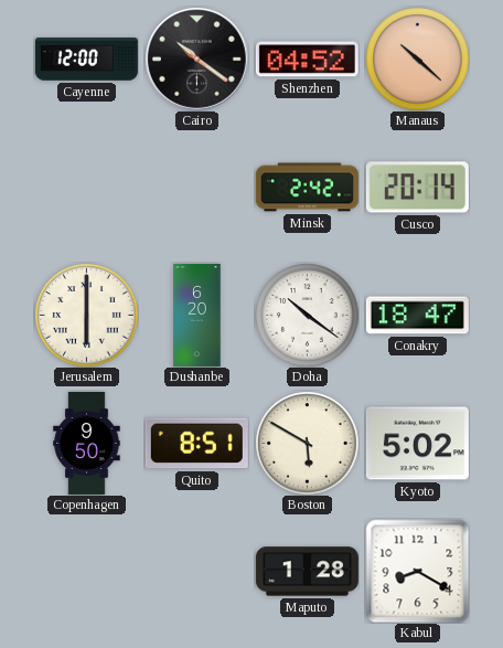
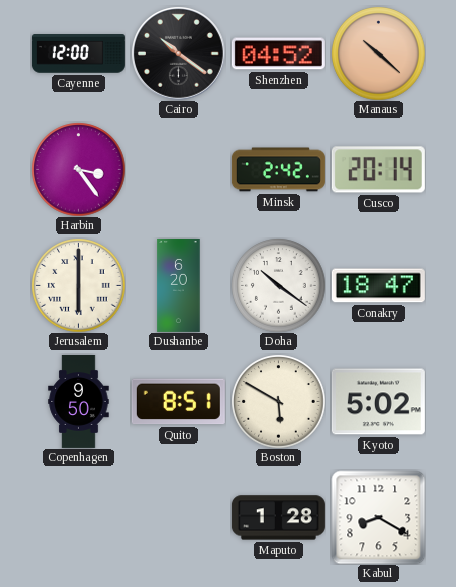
Harbin: none -> 3:24 (78, 169)
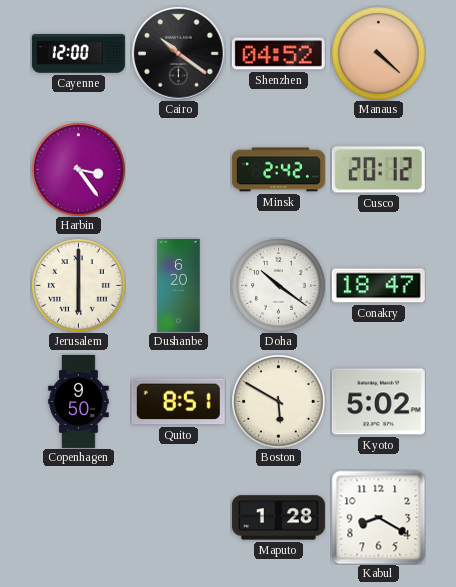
Manaus: 10:22 -> 4:22 (378, 53)
Cusco: 20:14 -> 20:12 (378, 170)
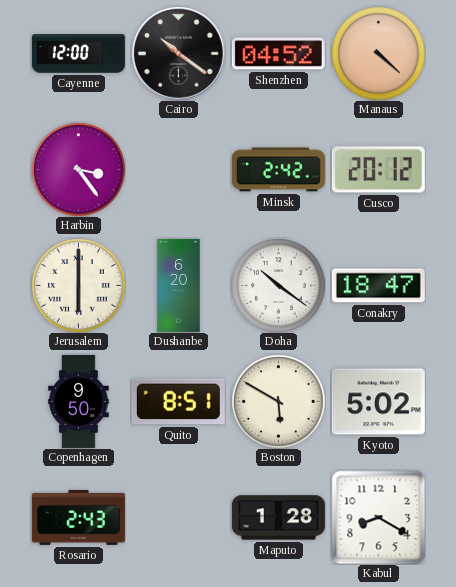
Rosario: none -> 2:43 (78, 517)
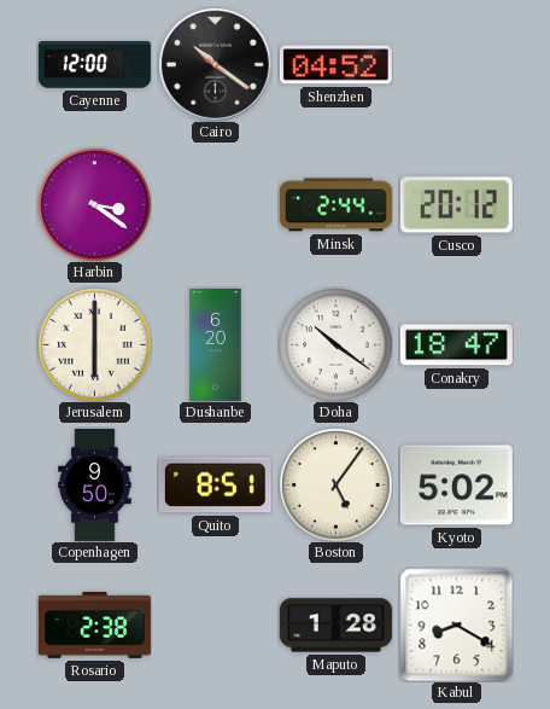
Manaus: 4:22 -> none (378, 53)
Harbin: 3:24 -> 3:21 (94, 204)
Minsk: 2:42 -> 2:44 (335, 205)
Boston: 5:50 -> 5:06 (335, 484)
Rosario: 2:43 -> 2:38 (94, 624)
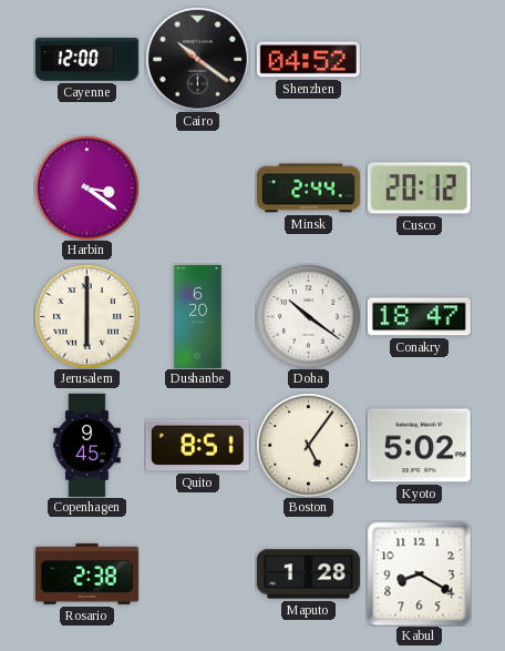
Copenhagen: 9:50 -> 9:45 (87, 445)
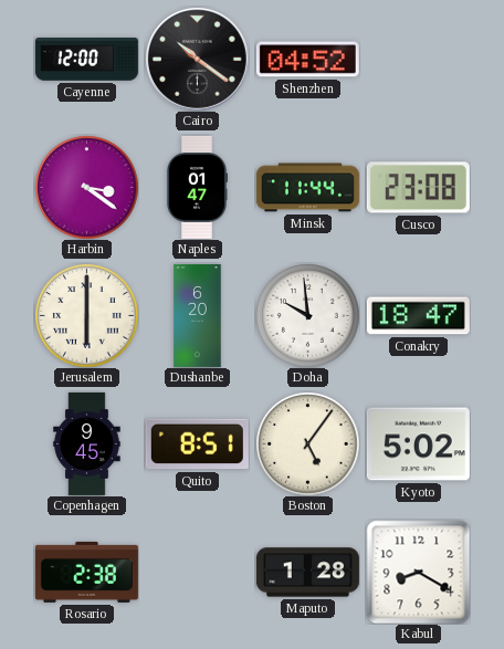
Naples: none -> 01:47 (196, 187)
Minsk: 2:44 -> 11:44 (307, 188)
Cusco: 20:12 -> 23:08 (418, 188)
Doha: 10:21 -> 9:59 (307, 315)
